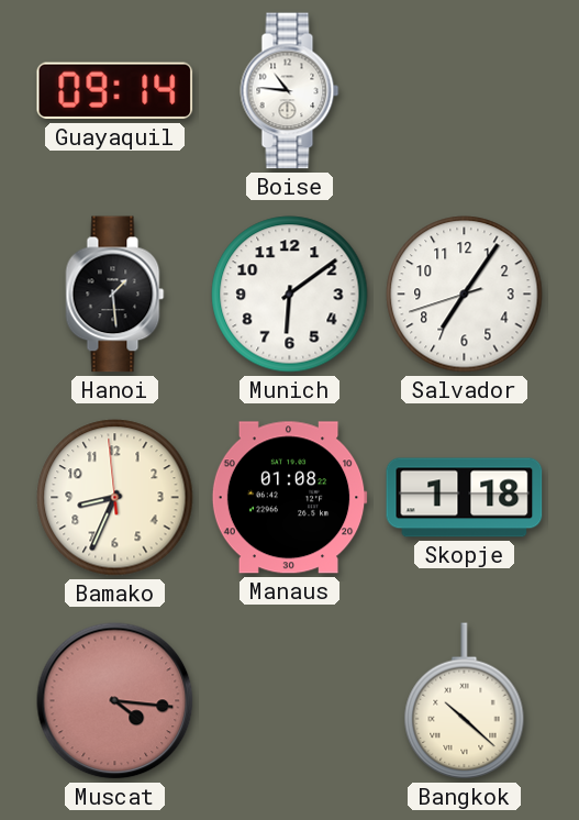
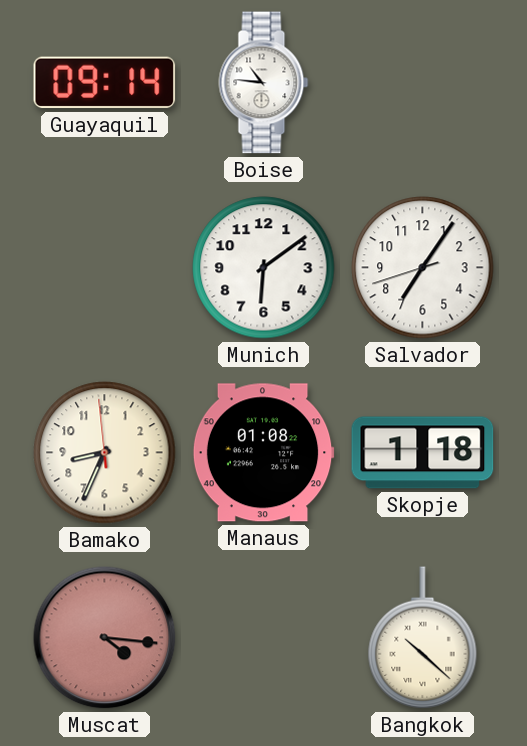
Hanoi: 1:29 -> none (115, 295)
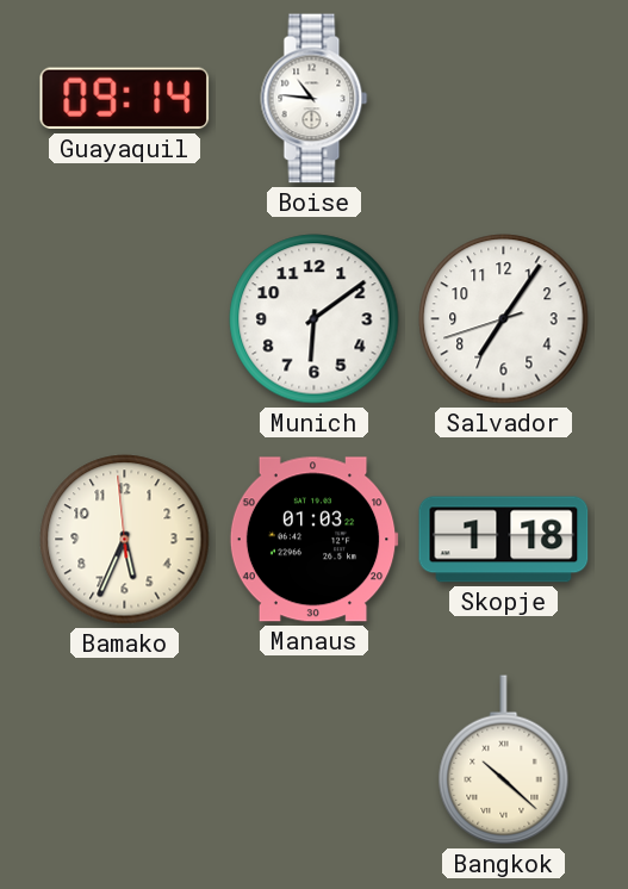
Bamako: 8:33 -> 5:33 (125, 540)
Manaus: 01:08 -> 01:03 (313, 540)
Muscat: 4:16 -> none (105, 638)
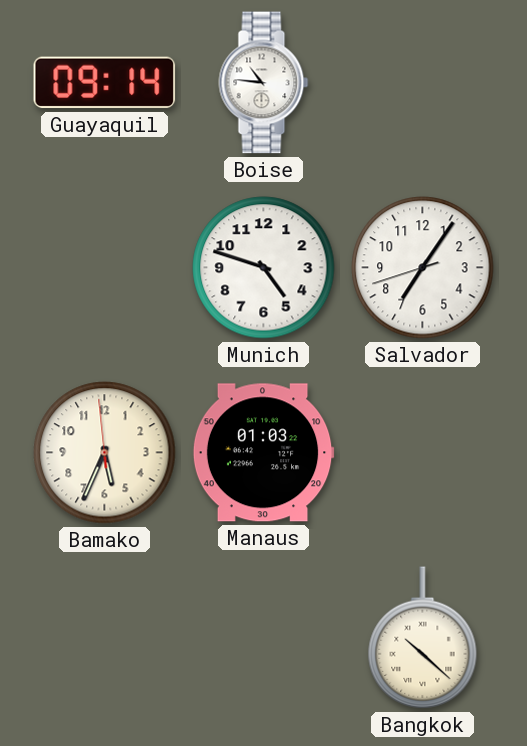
Munich: 6:09 -> 4:48 (264, 268)
Skopje: 1:18 -> none (504, 540)
